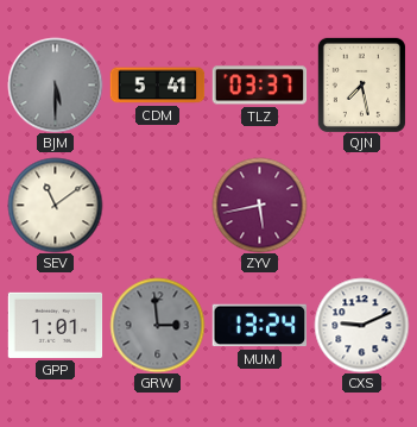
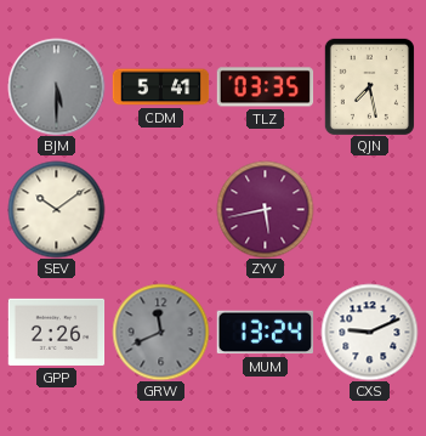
TLZ: 03:37 -> 03:35 (265, 87)
SEV: 11:09 -> 10:09 (56, 209)
GPP: 1:01 -> 2:26 (56, 332)
GRW: 2:59 -> 11:41 (160, 332)
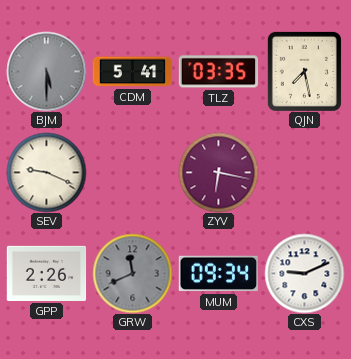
SEV: 10:09 -> 9:19 (46, 172)
ZYV: 5:43 -> 6:17 (218, 172)
MUM: 13:24 -> 09:34 (218, 274)
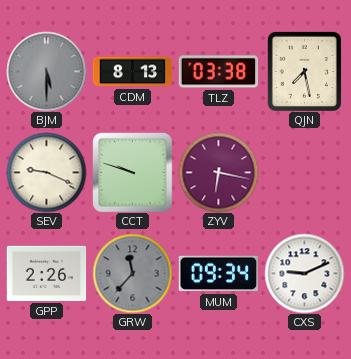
CDM: 5:41 -> 8:13 (132, 72)
TLZ: 03:35 -> 03:38 (218, 72)
CCT: none -> 9:48 (132, 172)
GRW: 11:41 -> 11:37 (132, 273)
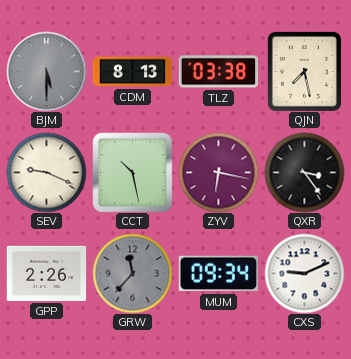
CCT: 9:48 -> 10:28 (132, 172)
QXR: none -> 3:24 (304, 172)
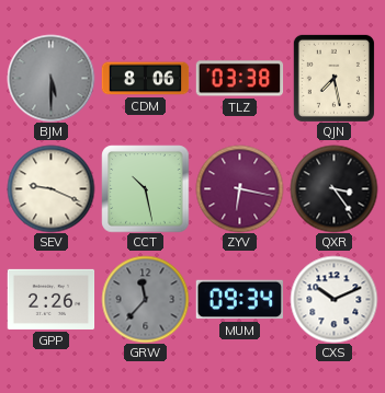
CDM: 8:13 -> 8:06 (145, 79)
CXS: 9:11 -> 10:11 (333, 299)
